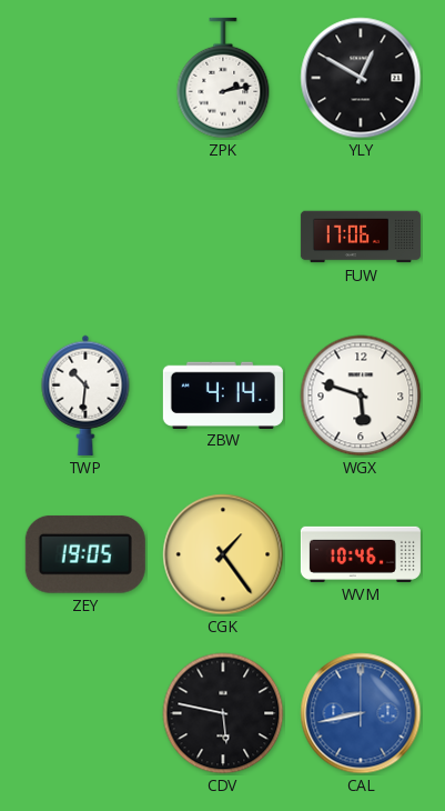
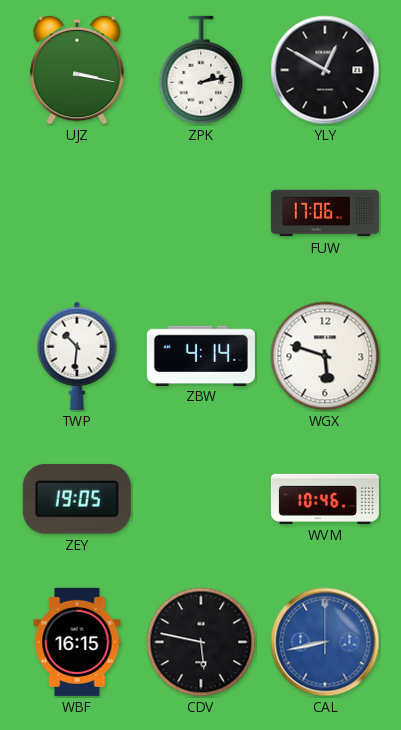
UJZ: none -> 3:17 (77, 70)
CGK: 1:24 -> none (223, 554)
WBF: none -> 16:15 (77, 642)
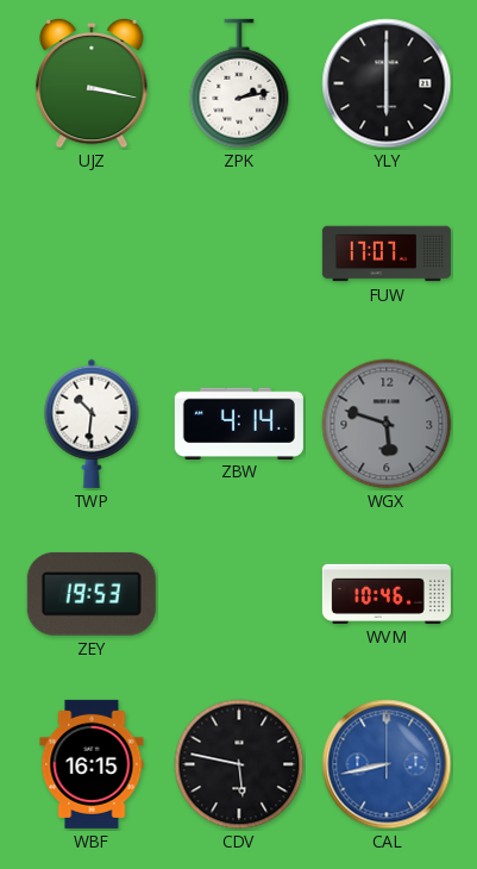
YLY: 12:50 -> 6:00 (387, 83)
FUW: 17:06 -> 17:07 (387, 254)
WGX dial: white -> grey (387, 424)
ZEY: 19:05 -> 19:53 (92, 594)
